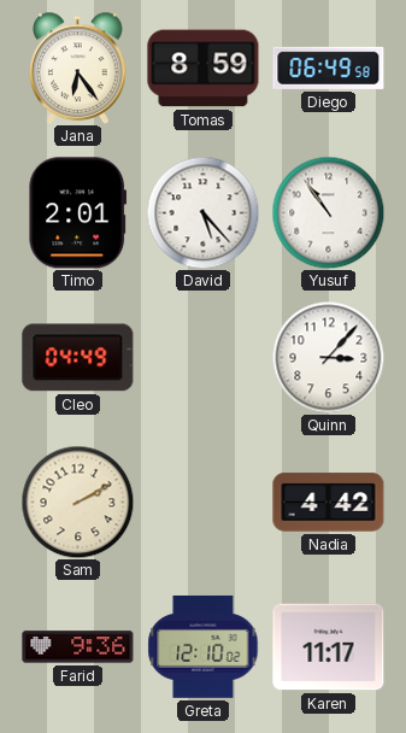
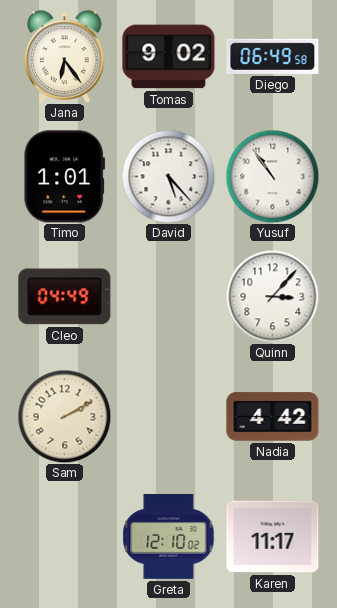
Tomas: 8:59 -> 9:02 (169, 57)
Timo: 2:01 -> 1:01 (64, 177)
Farid: 9:36 -> none (78, 647)
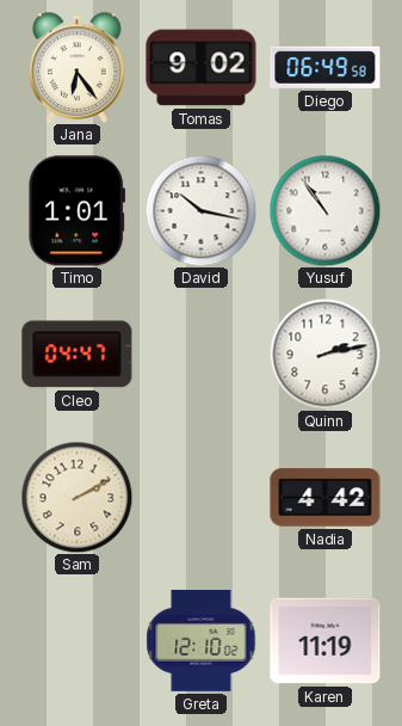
David: 5:23 -> 10:17 (200, 210)
Cleo: 04:49 -> 04:47 (78, 355)
Quinn: 3:07 -> 2:13 (324, 353)
Karen: 11:17 -> 11:19 (326, 641)
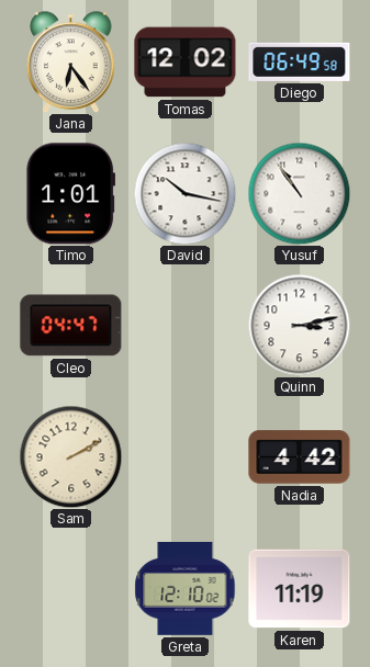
Tomas: 9:02 -> 12:02 (186, 63)
Quinn: 2:13 -> 3:13 (299, 325)
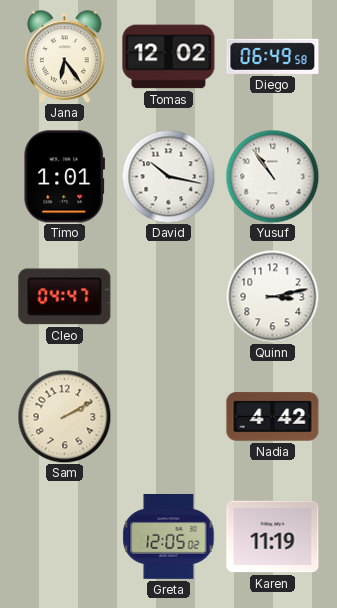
Greta: 12:10 -> 12:05 (169, 536)
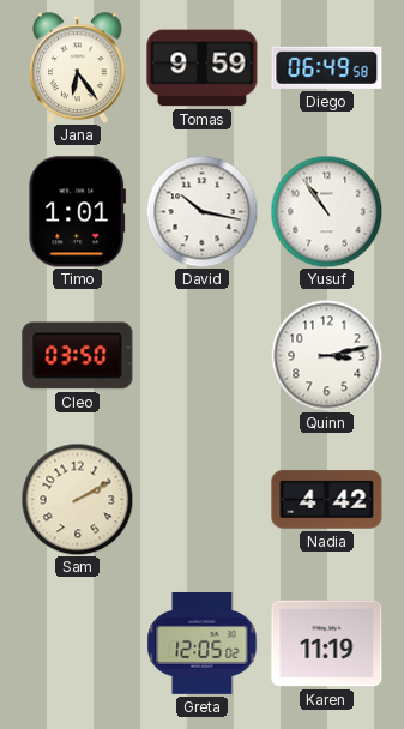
Tomas: 12:02 -> 9:59 (203, 68)
Cleo: 04:47 -> 03:50 (78, 356)
